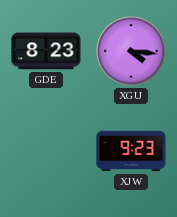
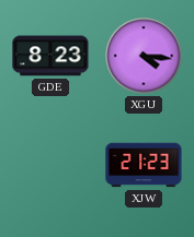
XJW: 9:23 -> 21:23 (144, 165)
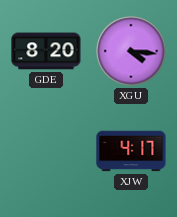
GDE: 8:23 -> 8:20 (46, 51)
XJW: 21:23 -> 4:17 (131, 151)
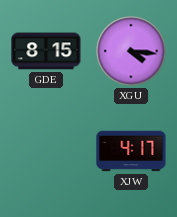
GDE: 8:20 -> 8:15 (46, 51)
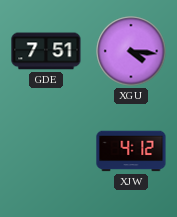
GDE: 8:15 -> 7:51 (46, 51)
XJW: 4:17 -> 4:12 (131, 151)
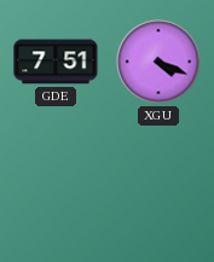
XGU: 4:16 -> 4:19 (158, 62)
XJW: 4:12 -> none (131, 151)
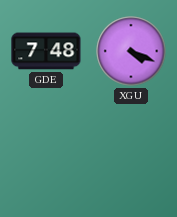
GDE: 7:51 -> 7:48 (46, 51)
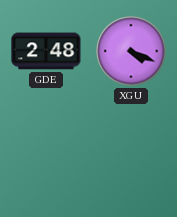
GDE: 7:48 -> 2:48 (46, 51)
